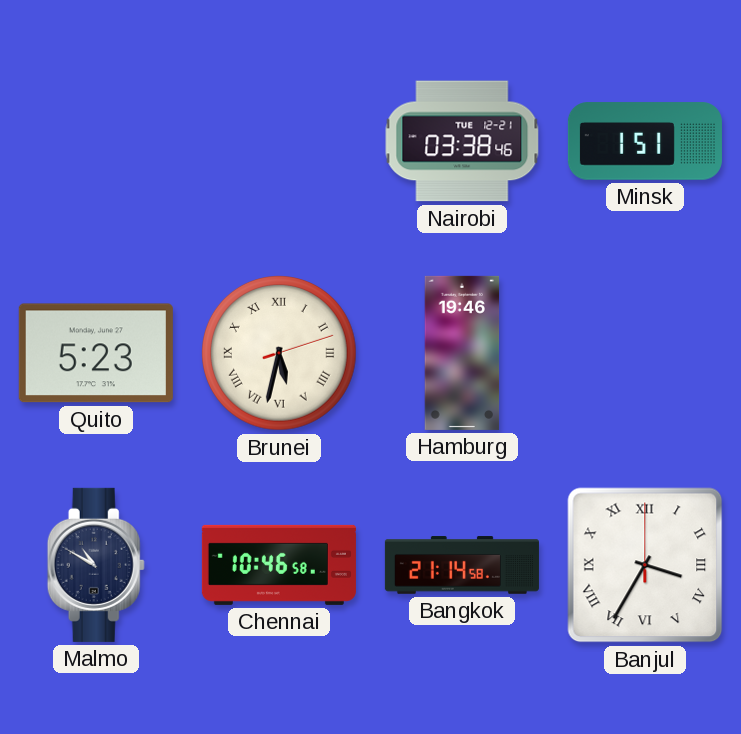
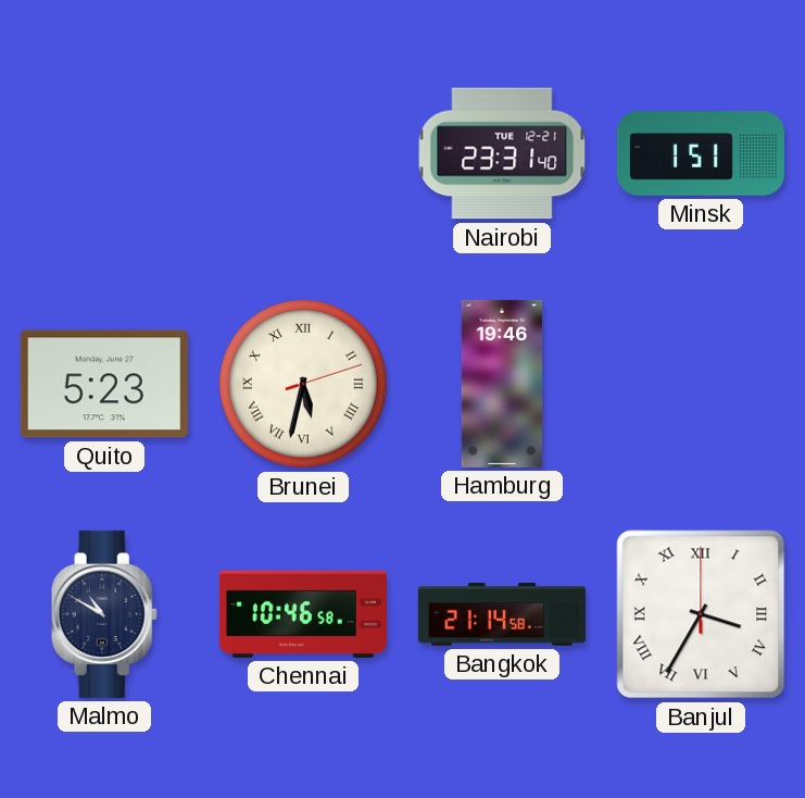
Nairobi: 03:38 -> 23:31 (502, 153)
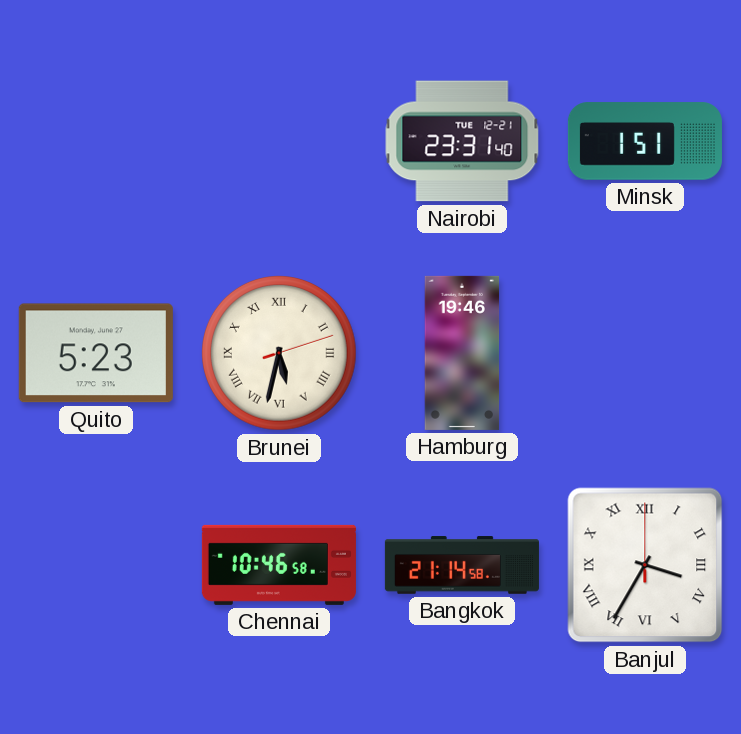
Malmo: 10:50 -> none (104, 614)
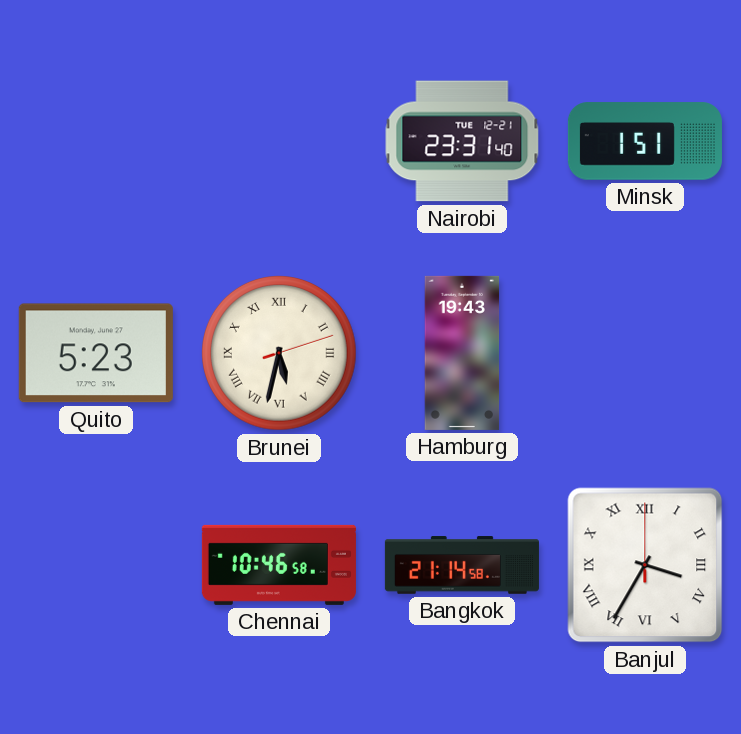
Hamburg: 19:46 -> 19:43 (462, 353)
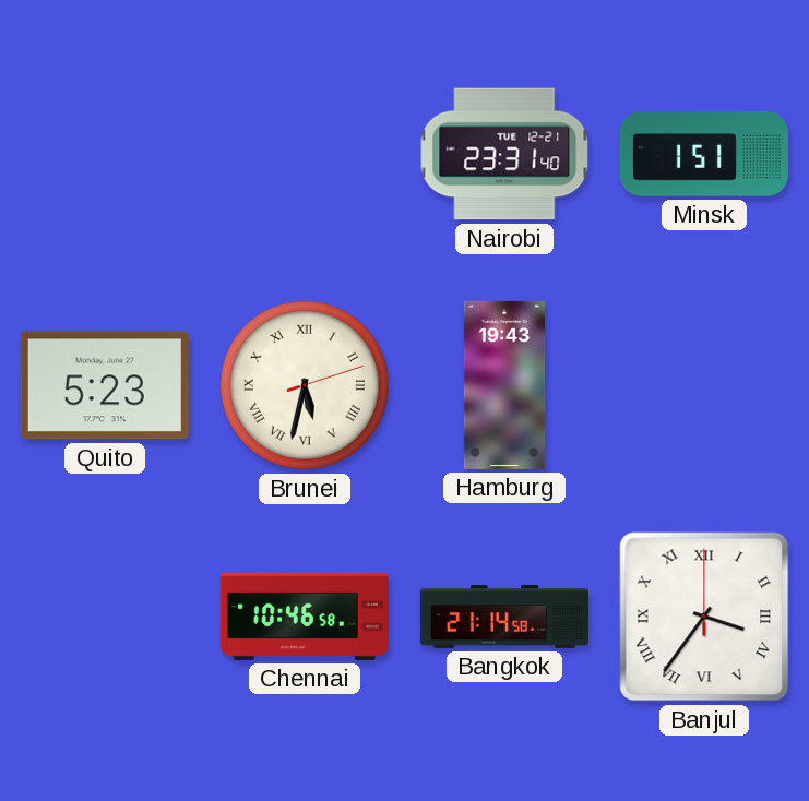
Banjul: 3:35 -> 3:36 (704, 617)
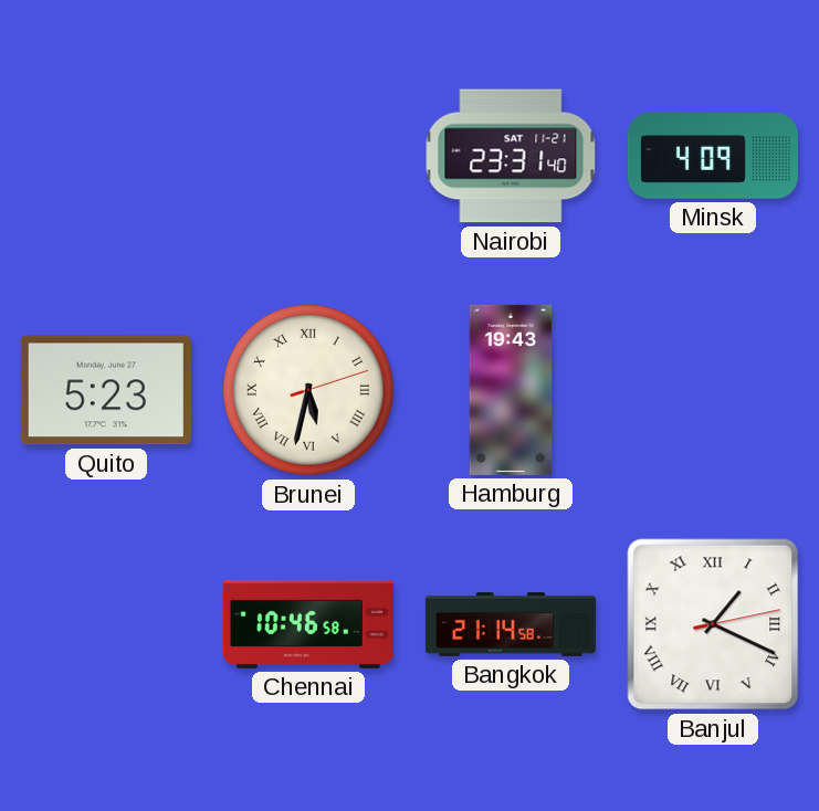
Nairobi date: TUE 12-21 -> SAT 11-21 (511, 156)
Minsk: 1:51 -> 4:09 (713, 156)
Banjul: 3:36 -> 1:19 (713, 624)
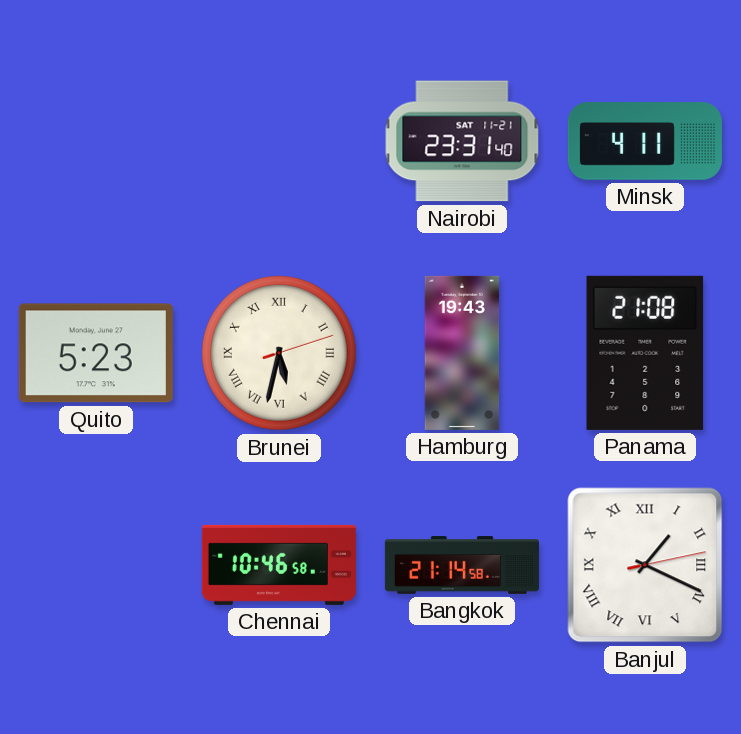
Minsk: 4:09 -> 4:11 (645, 141)
Panama: none -> 21:08 (645, 353)
